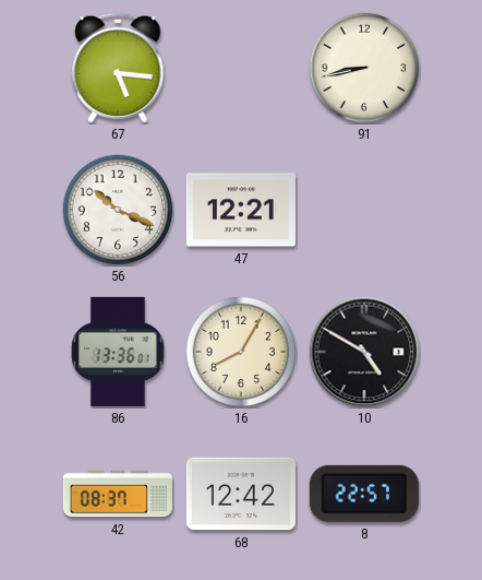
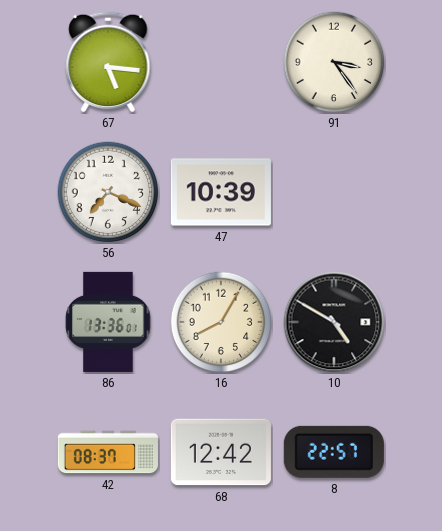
91: 8:43 -> 3:24 (334, 62)
56: 10:19 -> 7:19 (108, 192)
47: 12:21 -> 10:39 (221, 192)
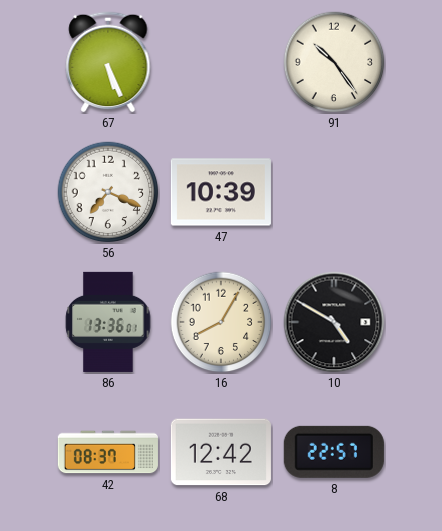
67: 5:16 -> 5:26 (108, 62)
91: 3:24 -> 10:24 (334, 62)
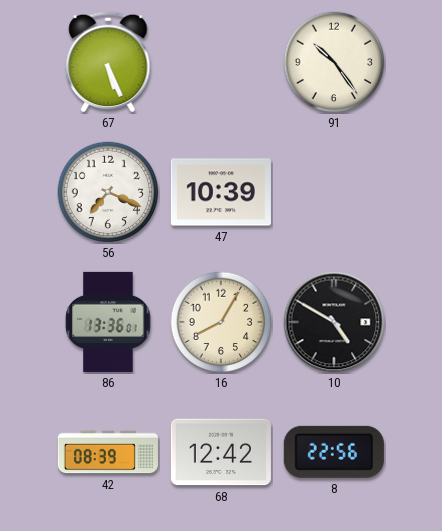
42: 08:37 -> 08:39 (108, 452)
8: 22:57 -> 22:56 (334, 452)
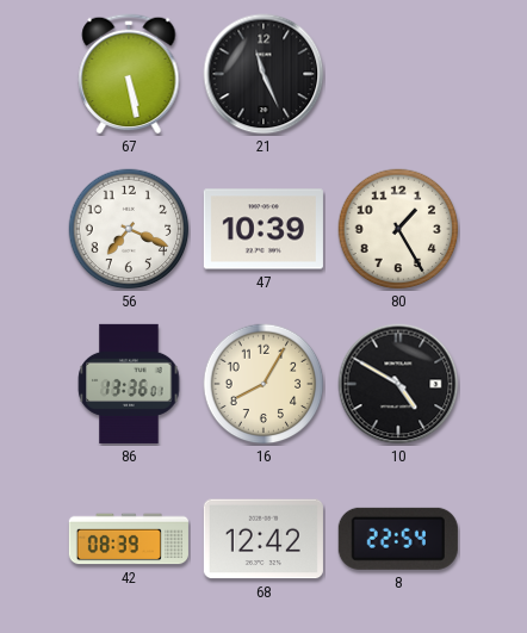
67: 5:26 -> 5:28 (129, 74)
21: none -> 11:26 (263, 74)
91: 10:24 -> none (334, 62)
80: none -> 1:25 (398, 229)
8: 22:56 -> 22:54 (398, 539)
